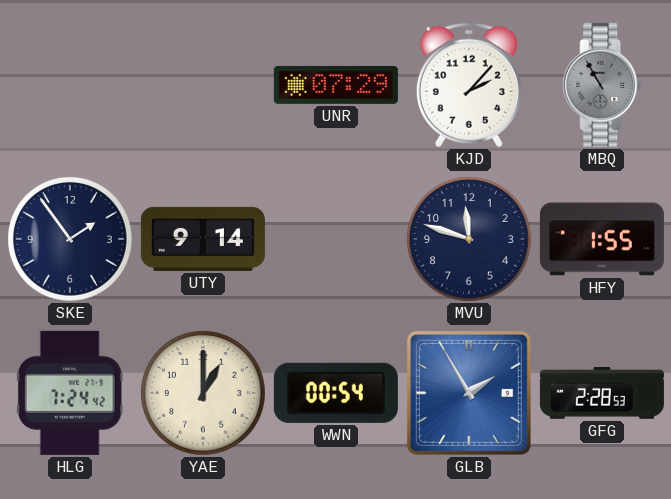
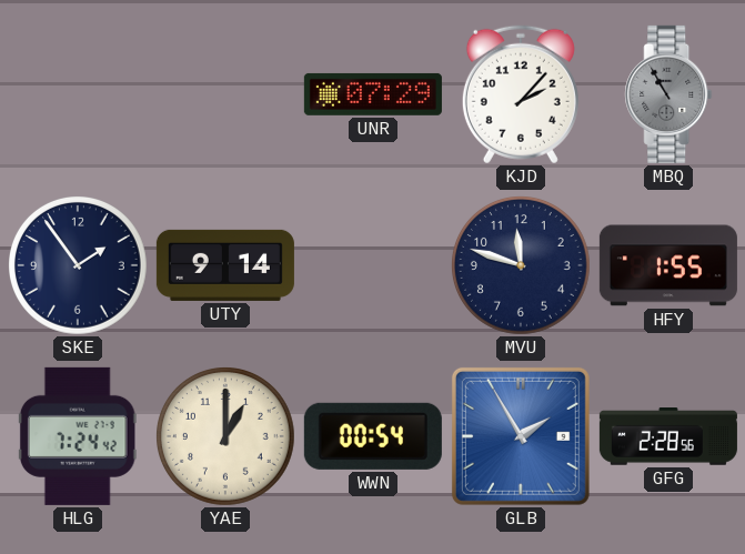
GFG: 2:28:53 -> 2:28:56 (668, 436)
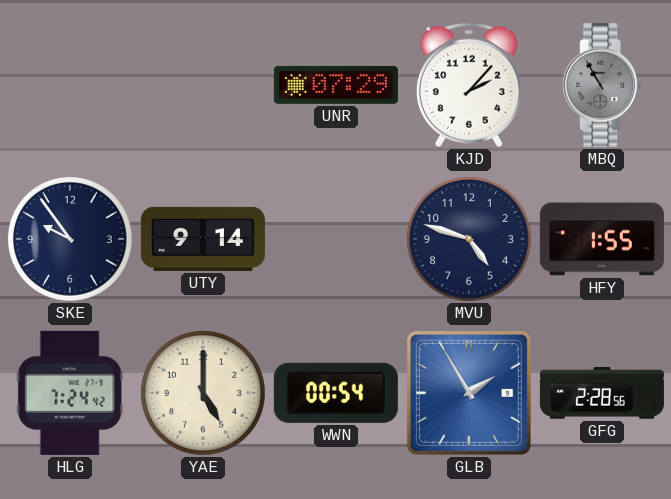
SKE: 1:54 -> 9:54 (71, 240)
MVU: 11:48 -> 4:48 (470, 240)
YAE: 1:00 -> 5:00 (204, 394)
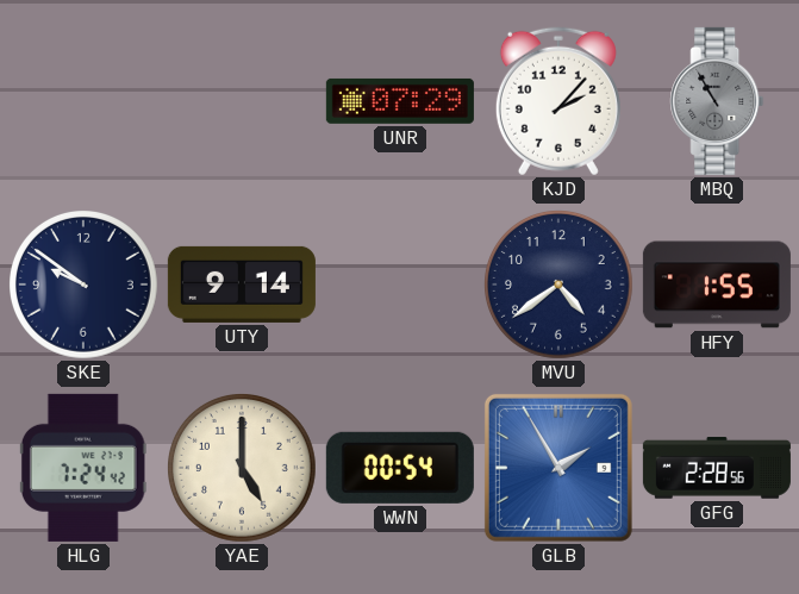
SKE: 9:54 -> 9:51 (85, 286)
MVU: 4:48 -> 4:39 (560, 286)
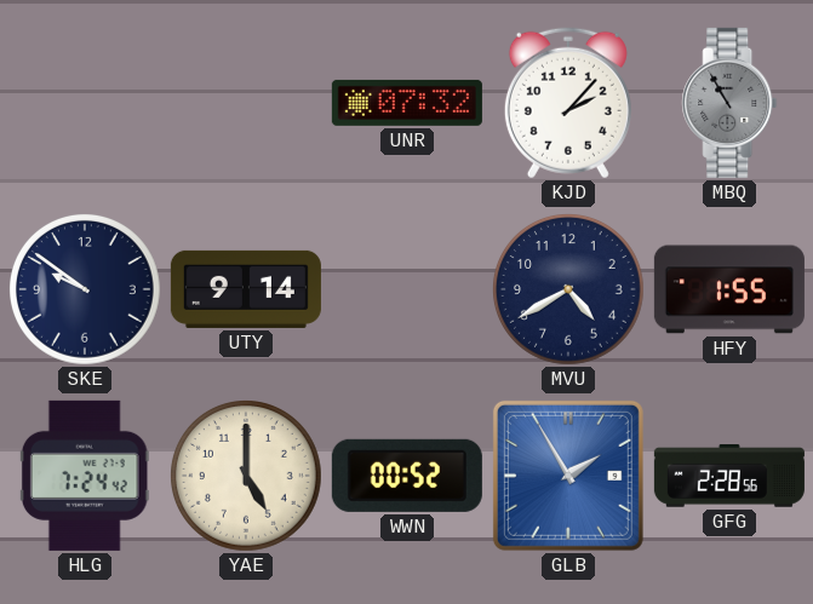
UNR: 07:29 -> 07:32 (407, 103)
MVU: 4:39 -> 4:40 (569, 291)
WWN: 00:54 -> 00:52 (407, 476)
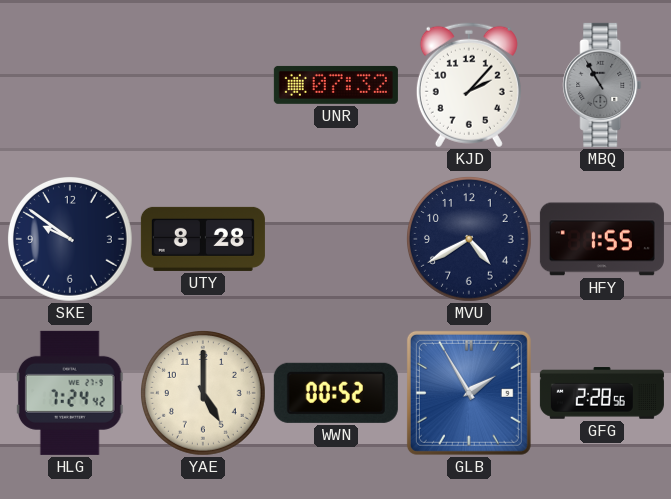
UTY: 9:14 -> 8:28 (203, 239)
